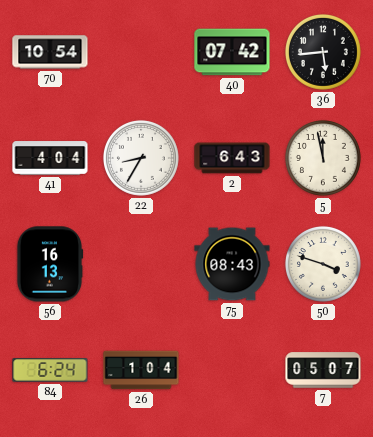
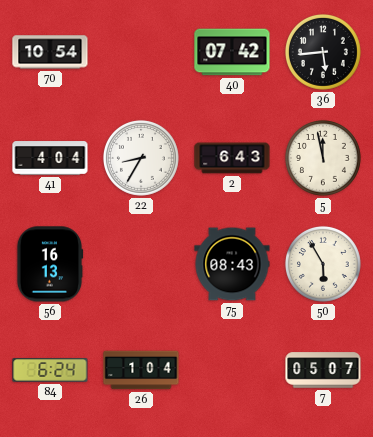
50: 3:48 -> 5:55 (323, 264)
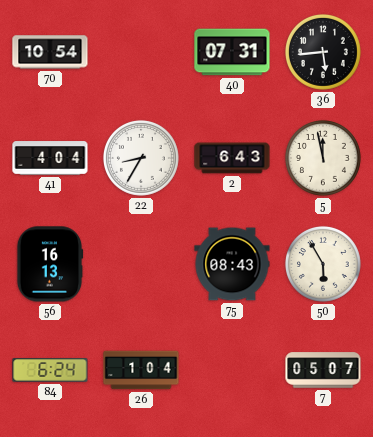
40: 07:42 -> 07:31 (232, 52)
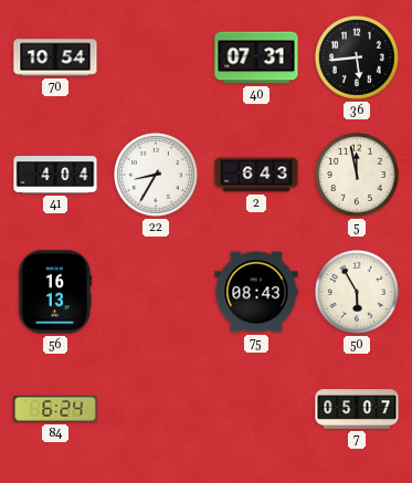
26: 1:04 -> none (141, 370)
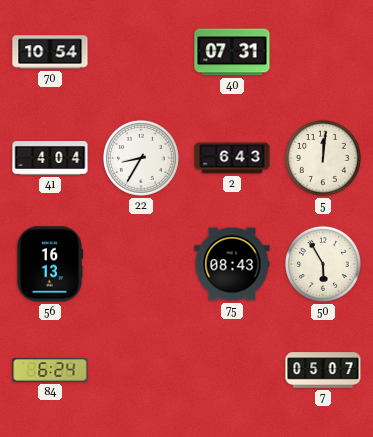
36: 5:44 -> none (357, 57)
5: 11:58 -> 12:01 (323, 158)
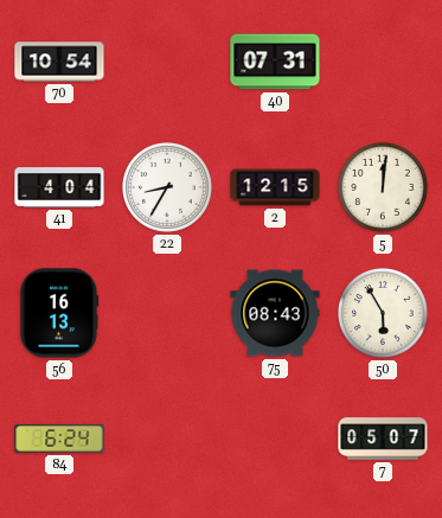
2: 6:43 -> 12:15 (275, 187)
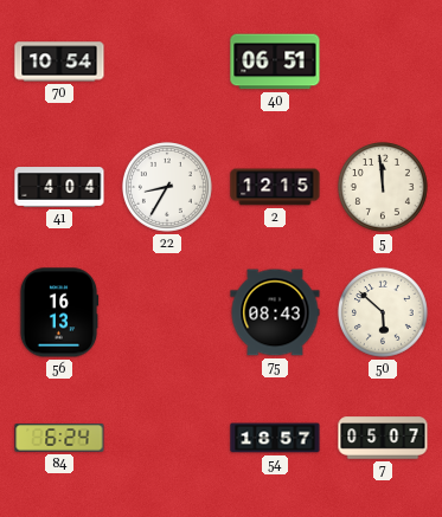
40: 07:31 -> 06:51 (275, 62)
5: 12:01 -> 11:59 (383, 187)
50: 5:55 -> 5:52 (383, 312)
54: none -> 18:57 (275, 438)
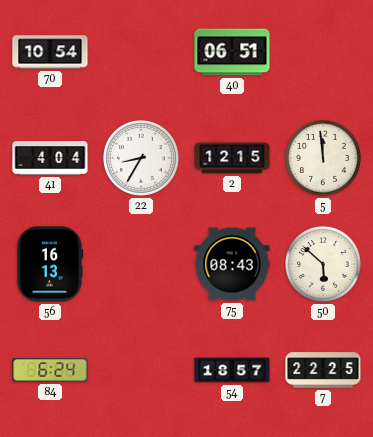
7: 05:07 -> 22:25 (323, 370)
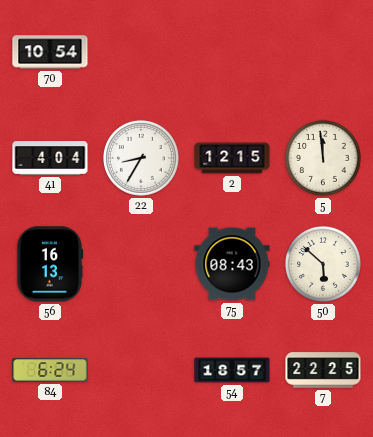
40: 06:51 -> none (232, 52)
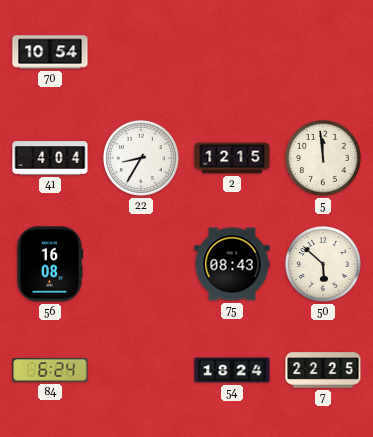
56: 16:13 -> 16:08 (50, 264)
54: 18:57 -> 18:24 (232, 370)
